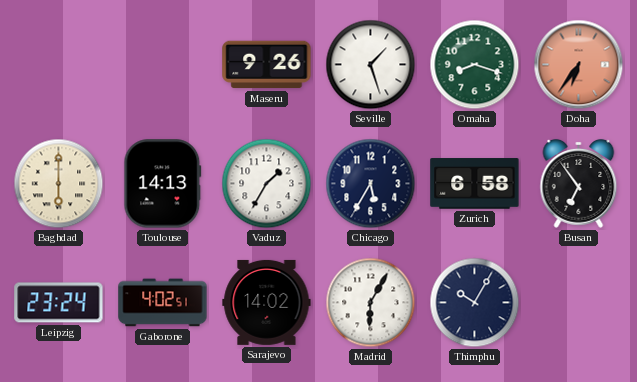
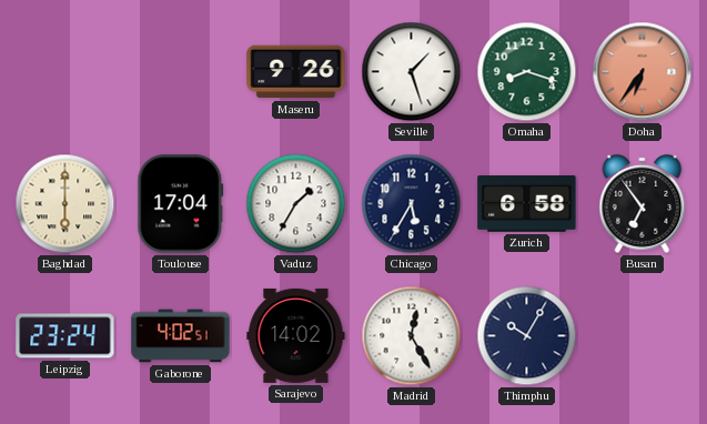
Toulouse: 14:13 -> 17:04 (181, 204)
Madrid: 6:05 -> 12:25 (412, 336)
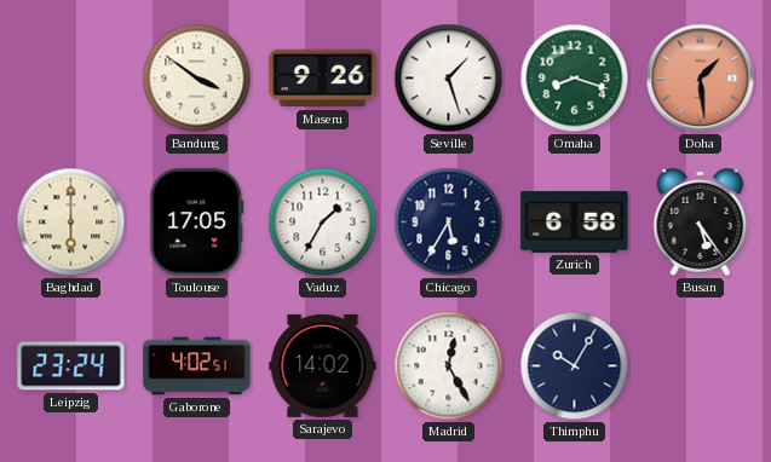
Bandung: none -> 3:51 (197, 79)
Doha: 6:36 -> 1:29 (701, 79)
Toulouse: 17:04 -> 17:05 (197, 223)
Busan: 6:54 -> 5:24 (701, 221)
